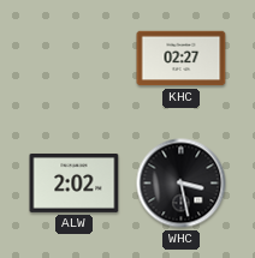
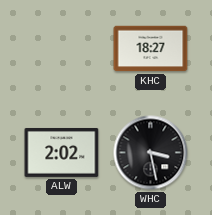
KHC: 02:27 -> 18:27 (151, 49)
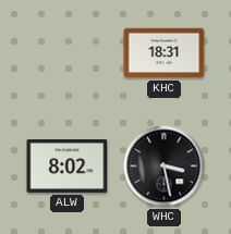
KHC: 18:27 -> 18:31 (165, 53)
ALW: 2:02 -> 8:02 (68, 165)
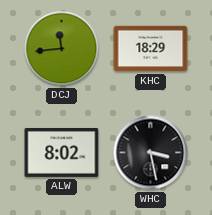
DCJ: none -> 11:44 (62, 49)
KHC: 18:31 -> 18:29 (151, 49)
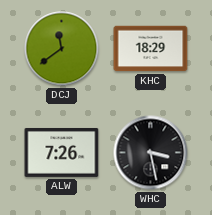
DCJ: 11:44 -> 11:39 (62, 49)
ALW: 8:02 -> 7:26 (62, 152)
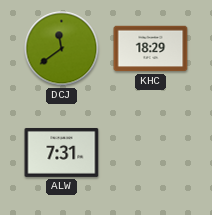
ALW: 7:26 -> 7:31 (62, 152)
WHC: 3:28 -> none (151, 153)
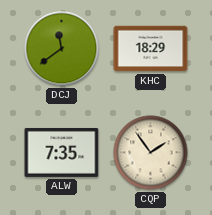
ALW: 7:31 -> 7:35 (62, 152)
CQP: none -> 1:54 (151, 153)
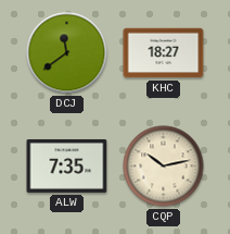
KHC: 18:29 -> 18:27 (164, 53)
CQP: 1:54 -> 10:13 (164, 167)
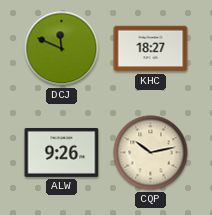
DCJ: 11:39 -> 11:49 (62, 49)
ALW: 7:35 -> 9:26 (62, 152)
